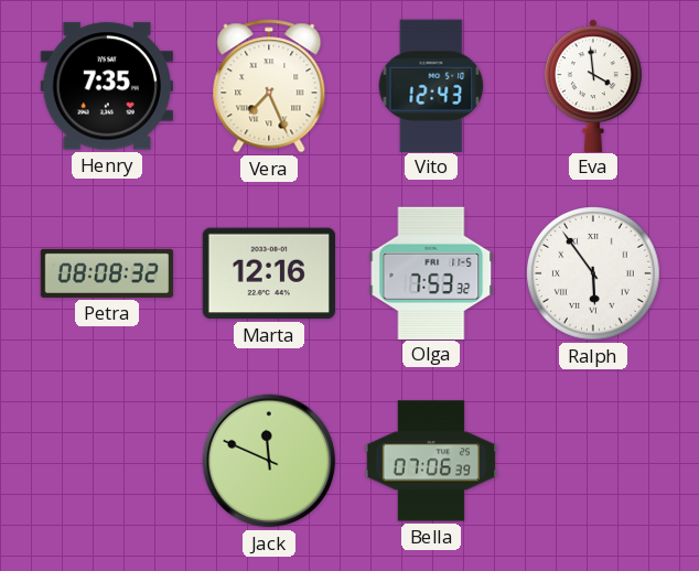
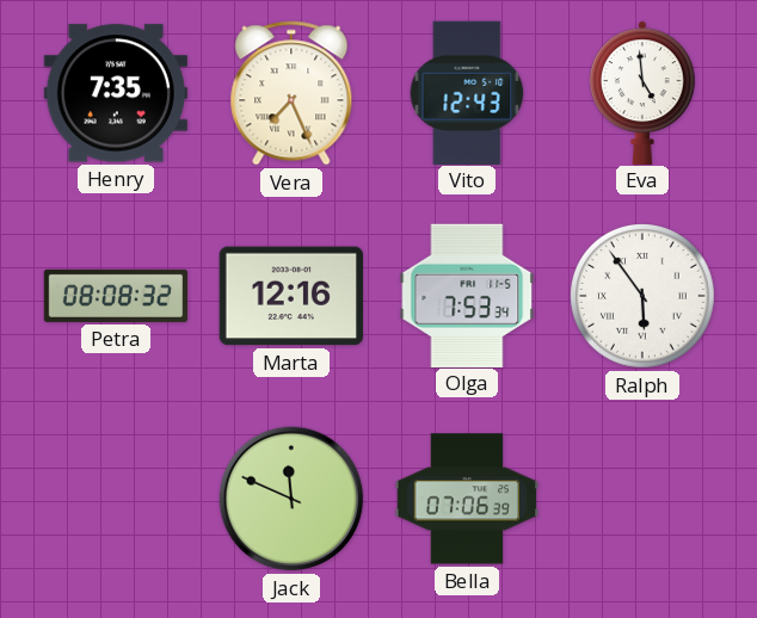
Eva: 3:59 -> 4:59 (644, 92)
Olga: 7:53:32 -> 7:53:34 (467, 295)
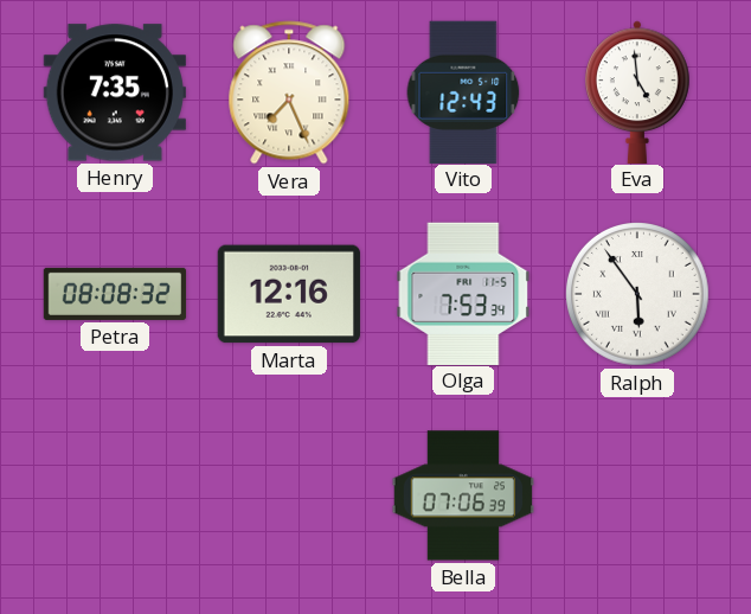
Jack: 11:49 -> none (291, 499)
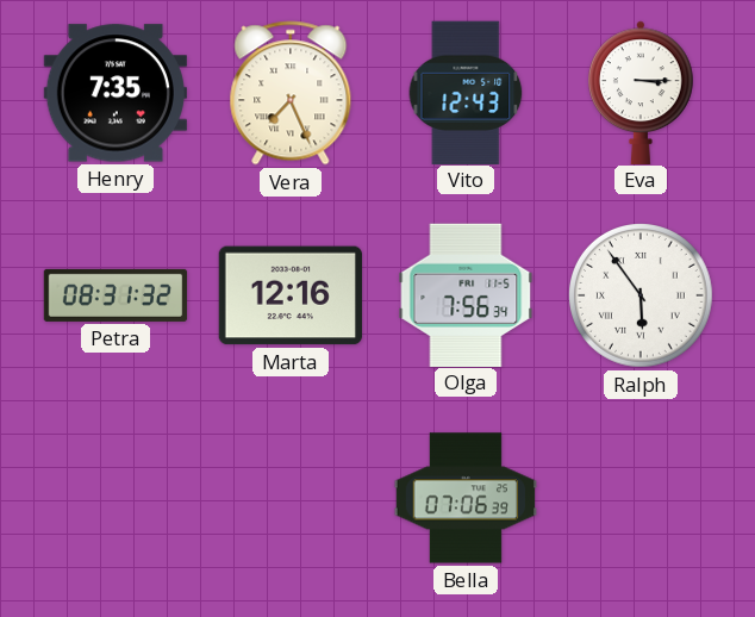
Eva: 4:59 -> 3:15 (642, 92)
Petra: 08:08 -> 08:31 (116, 295)
Olga: 7:53 -> 7:56 (466, 294)
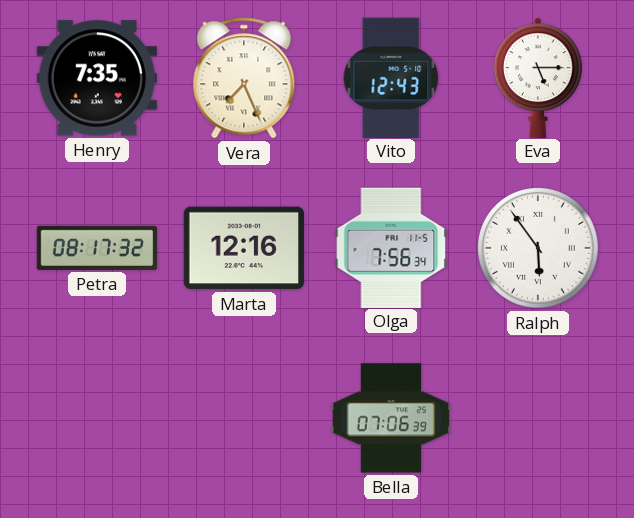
Eva: 3:15 -> 5:15 (539, 77)
Petra: 08:31 -> 08:17 (97, 248)
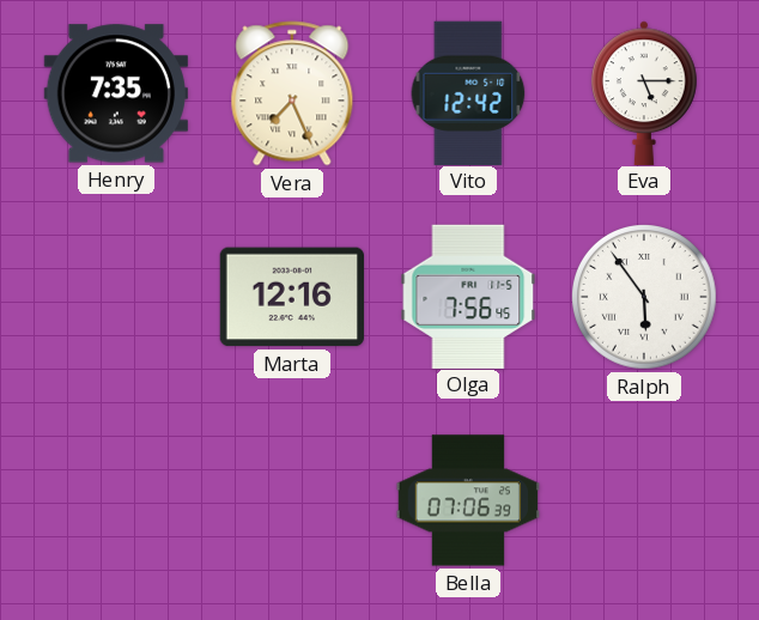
Vito: 12:43 -> 12:42 (468, 92)
Petra: 08:17 -> none (97, 248)
Olga: 7:56:34 -> 7:56:45 (468, 296)
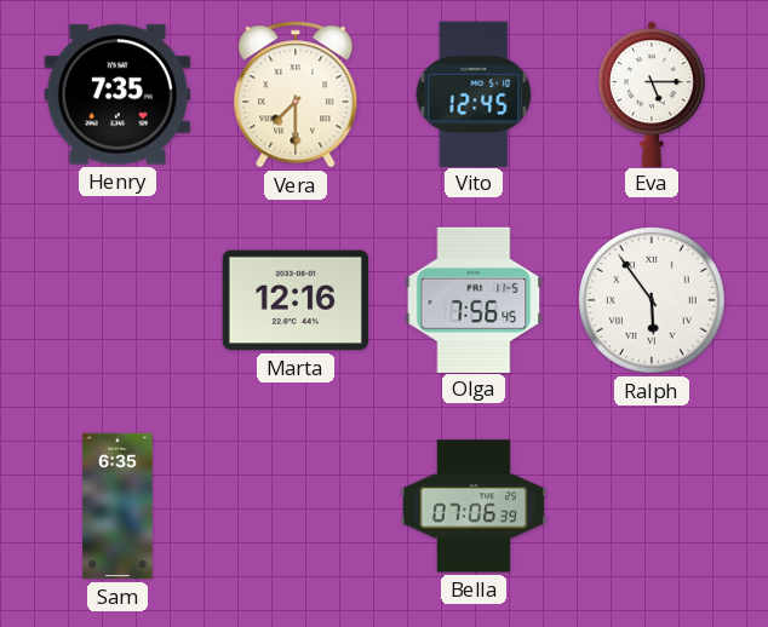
Vera: 7:26 -> 7:30 (296, 94)
Vito: 12:42 -> 12:45 (474, 93)
Sam: none -> 6:35 (118, 506)
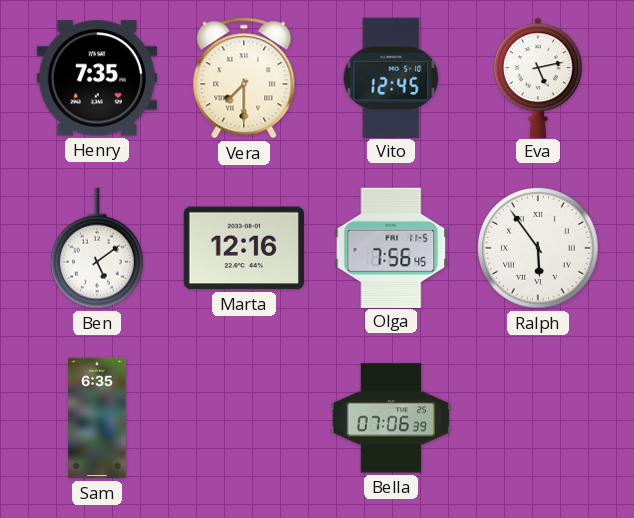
Eva: 5:15 -> 5:13 (539, 77)
Ben: none -> 5:09 (97, 248)
